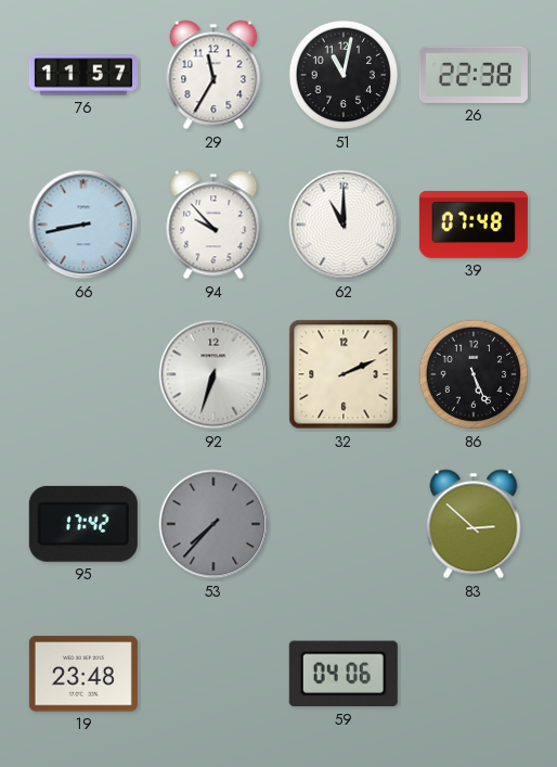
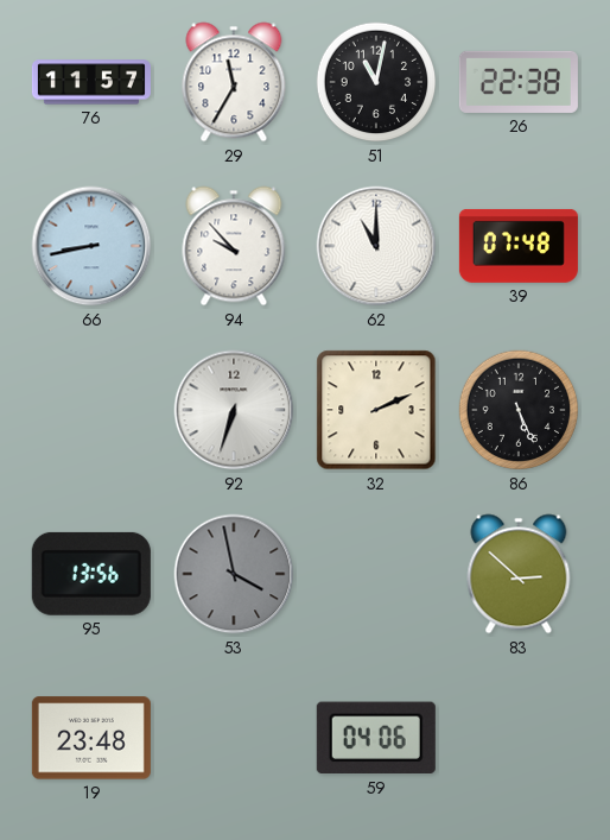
95: 17:42 -> 13:56 (91, 574)
53: 7:37 -> 3:58 (234, 574)
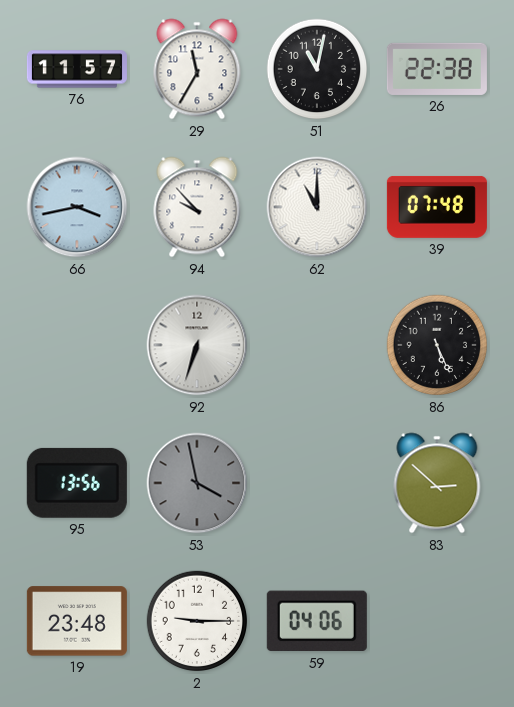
66: 8:43 -> 3:43 (77, 207)
32: 2:11 -> none (376, 410)
2: none -> 9:15 (197, 621)
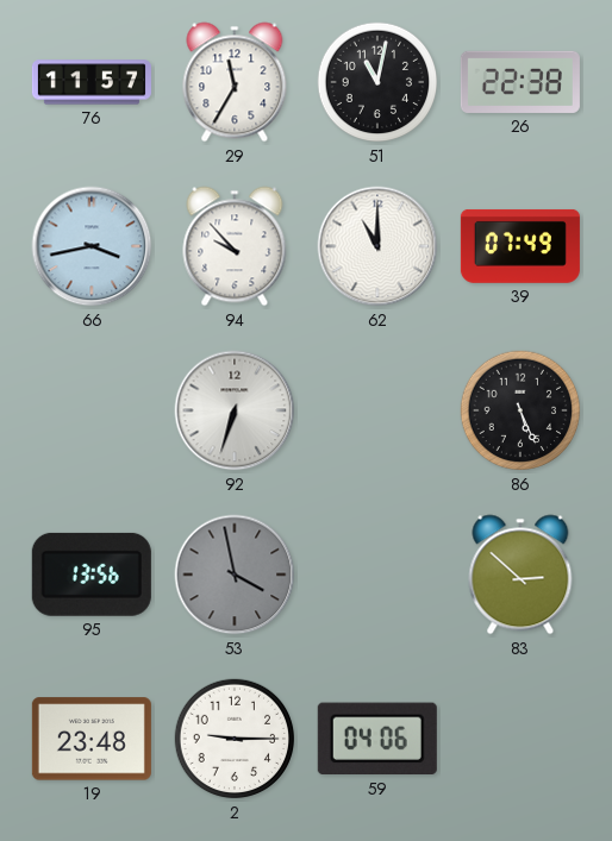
39: 07:48 -> 07:49 (520, 246)
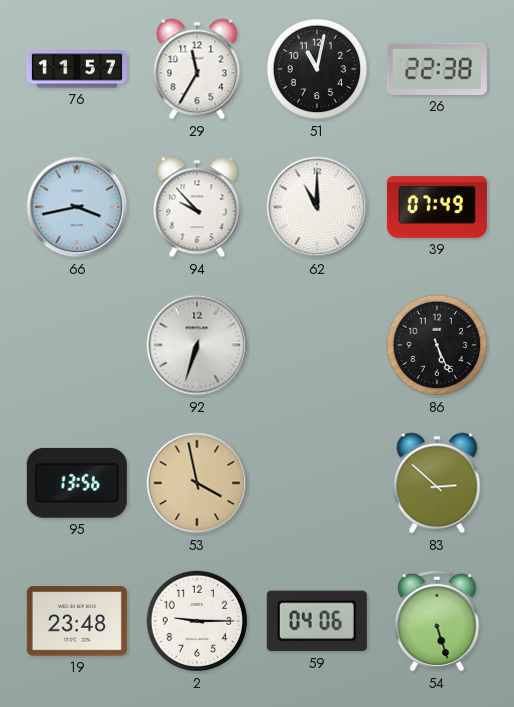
53 dial: grey -> champagne (197, 483)
54: none -> 5:27 (437, 621)
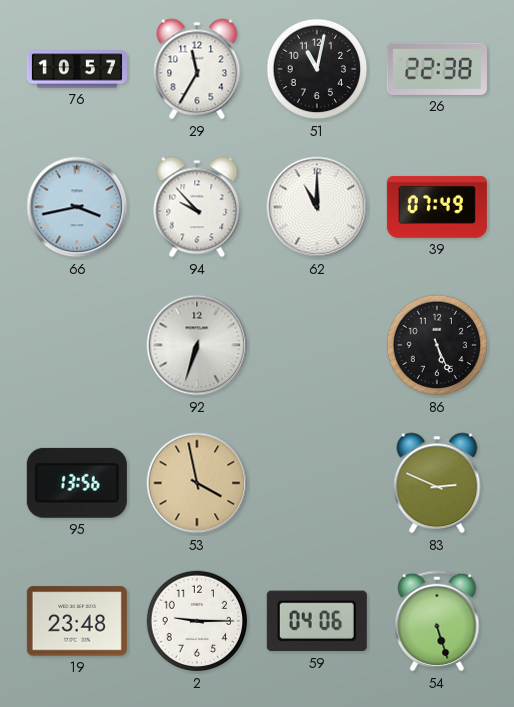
76: 11:57 -> 10:57 (77, 69)
83: 2:52 -> 2:49 (437, 483)
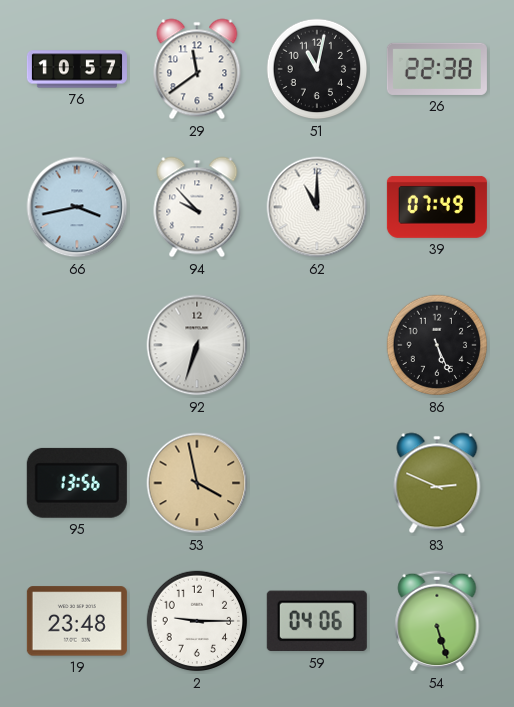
29: 11:35 -> 11:39 (197, 69)
